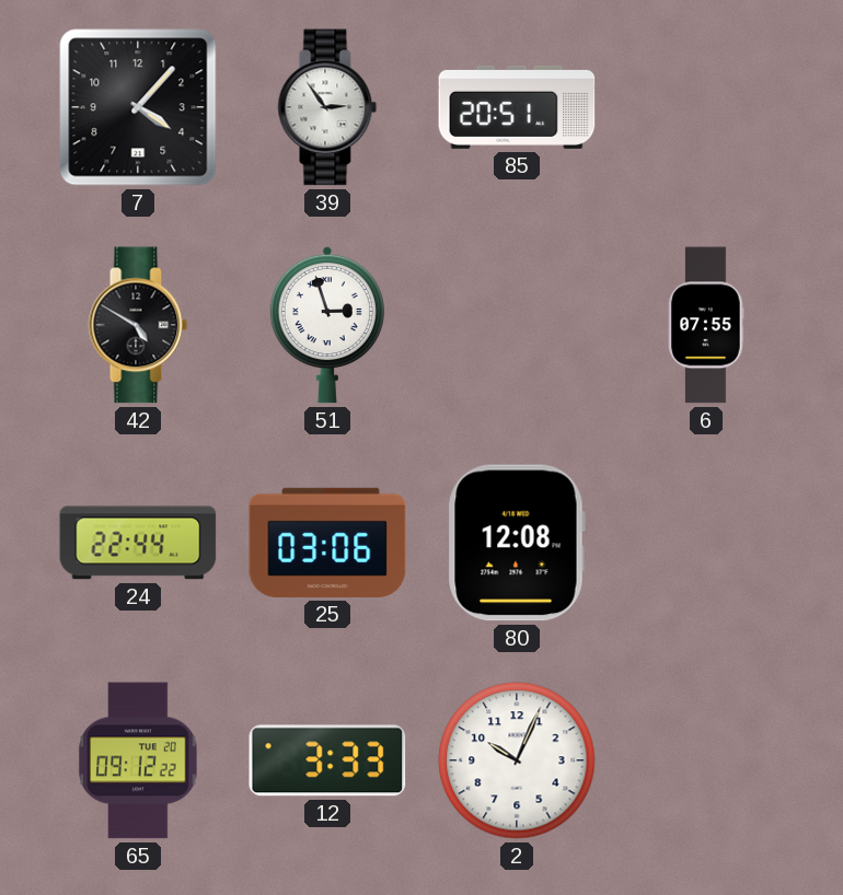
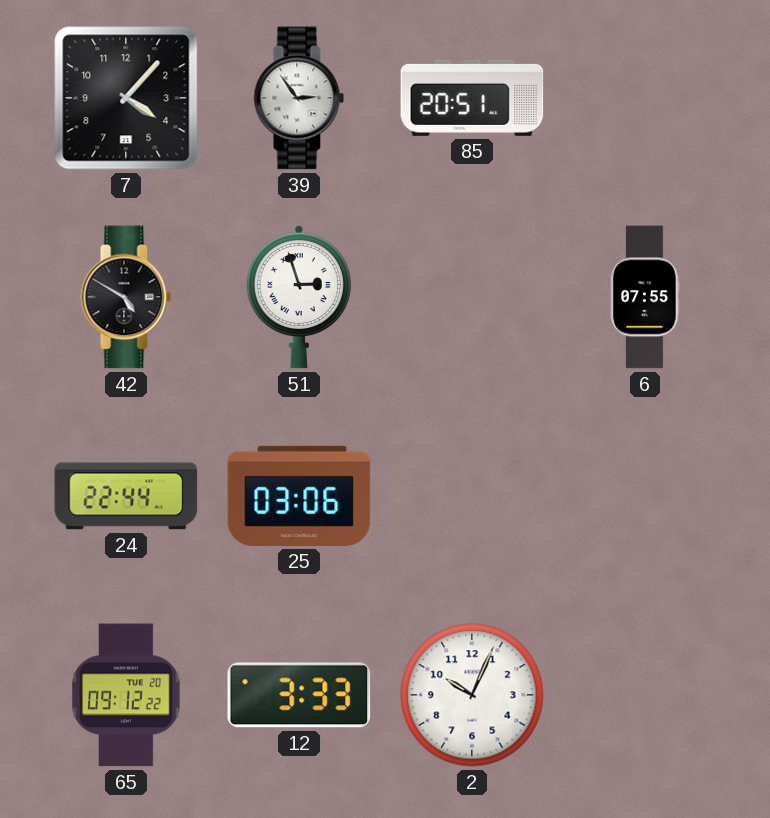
80: 12:08 -> none (517, 543)
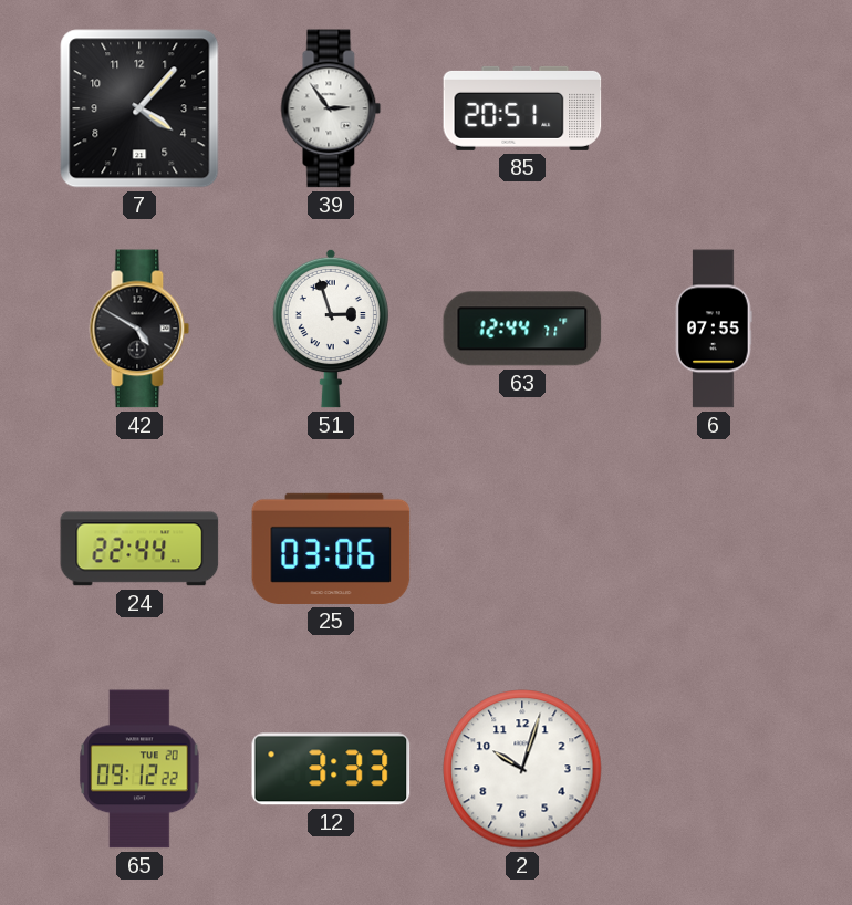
63: none -> 12:44 (522, 329)
2: 10:04 -> 10:03 (522, 769)
